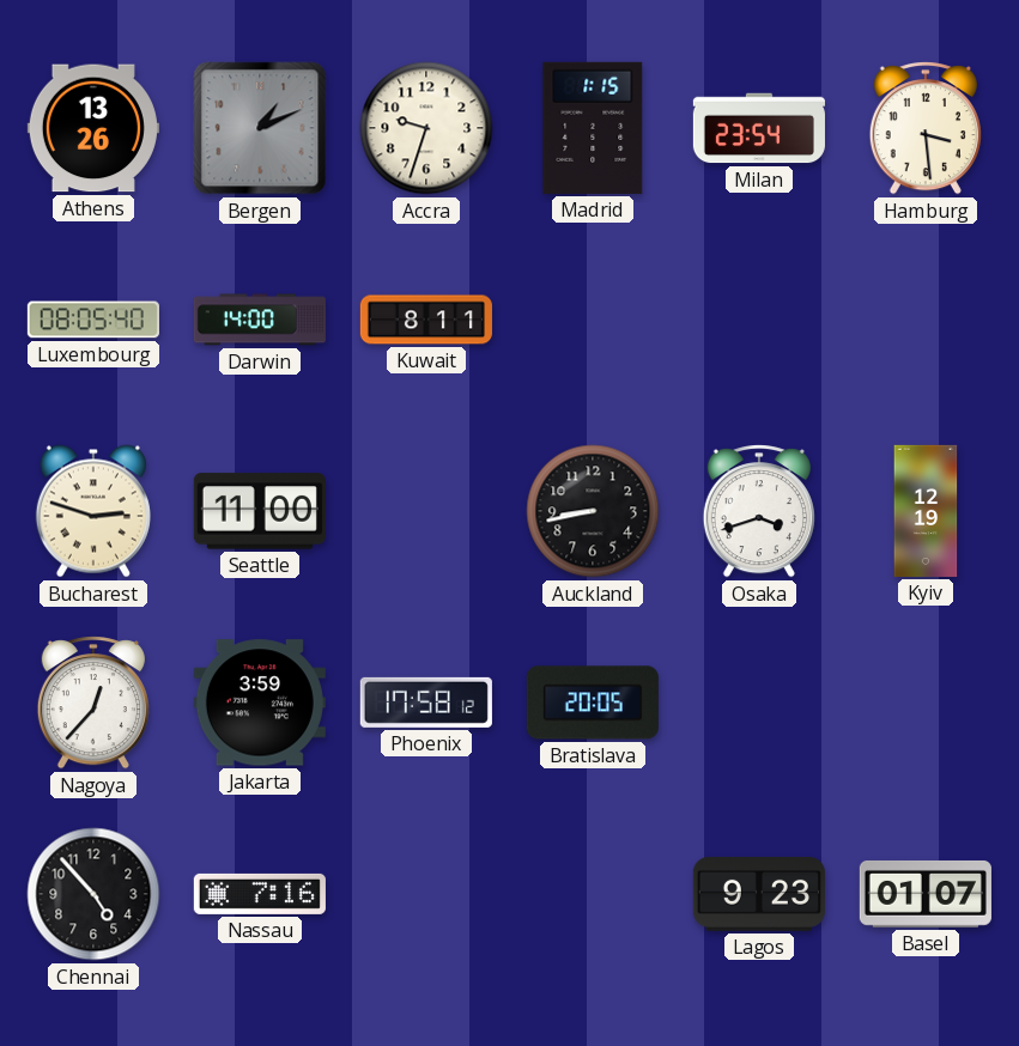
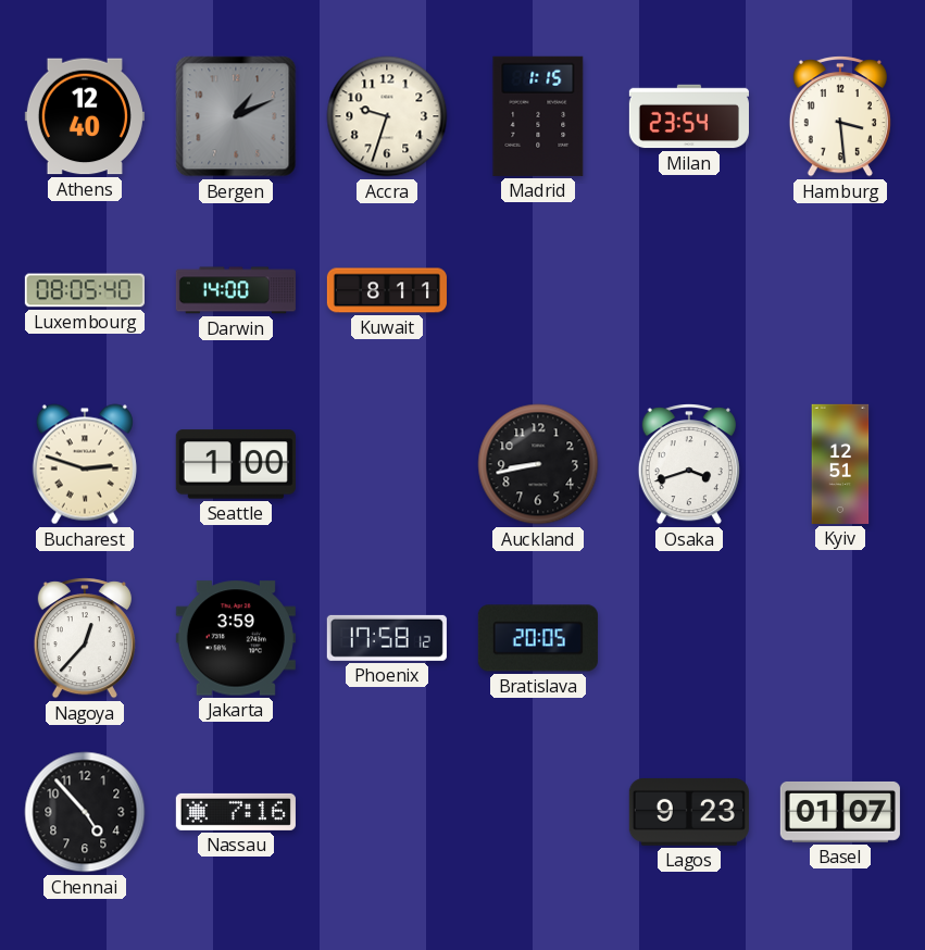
Athens: 13:26 -> 12:40 (85, 116)
Seattle: 11:00 -> 1:00 (236, 464)
Kyiv: 12:19 -> 12:51 (840, 464)
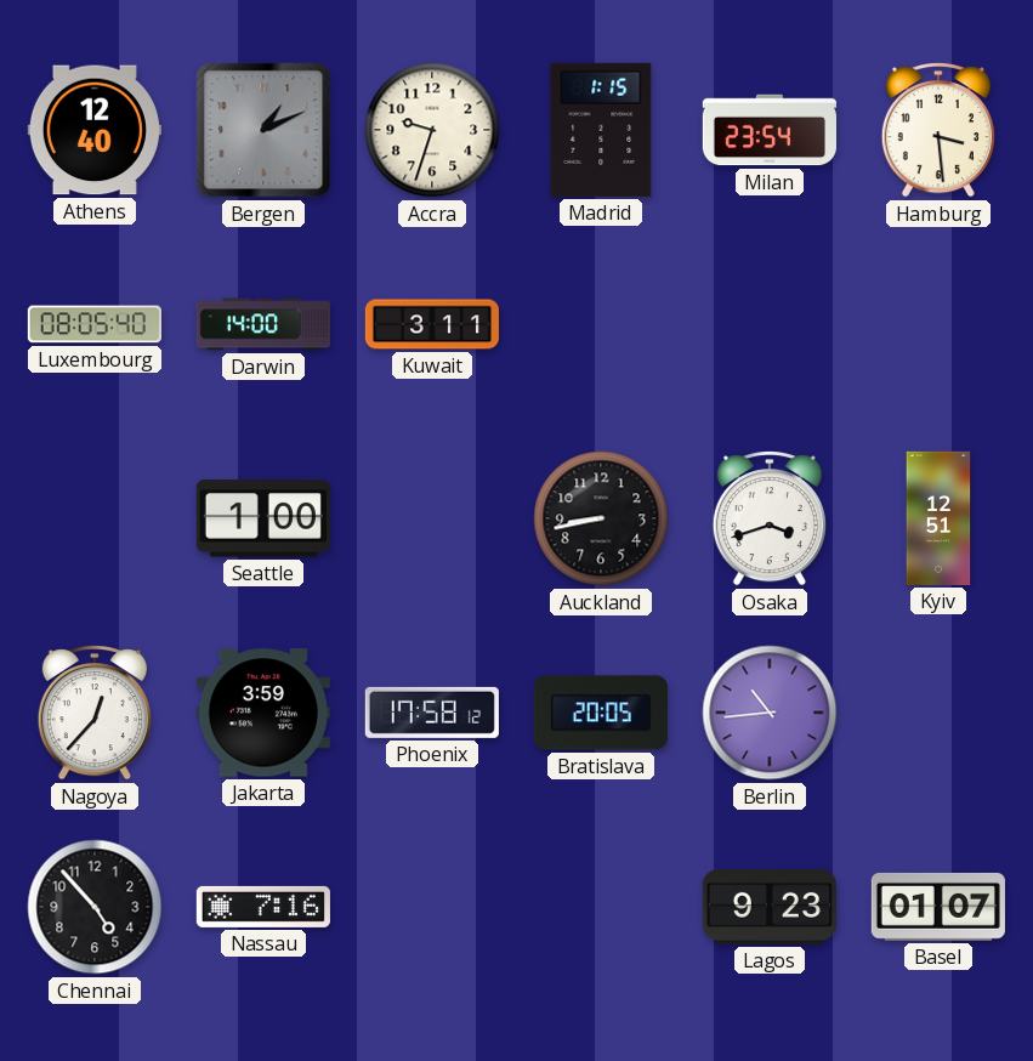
Kuwait: 8:11 -> 3:11 (432, 324)
Bucharest: 2:48 -> none (85, 464)
Berlin: none -> 10:44 (770, 713)
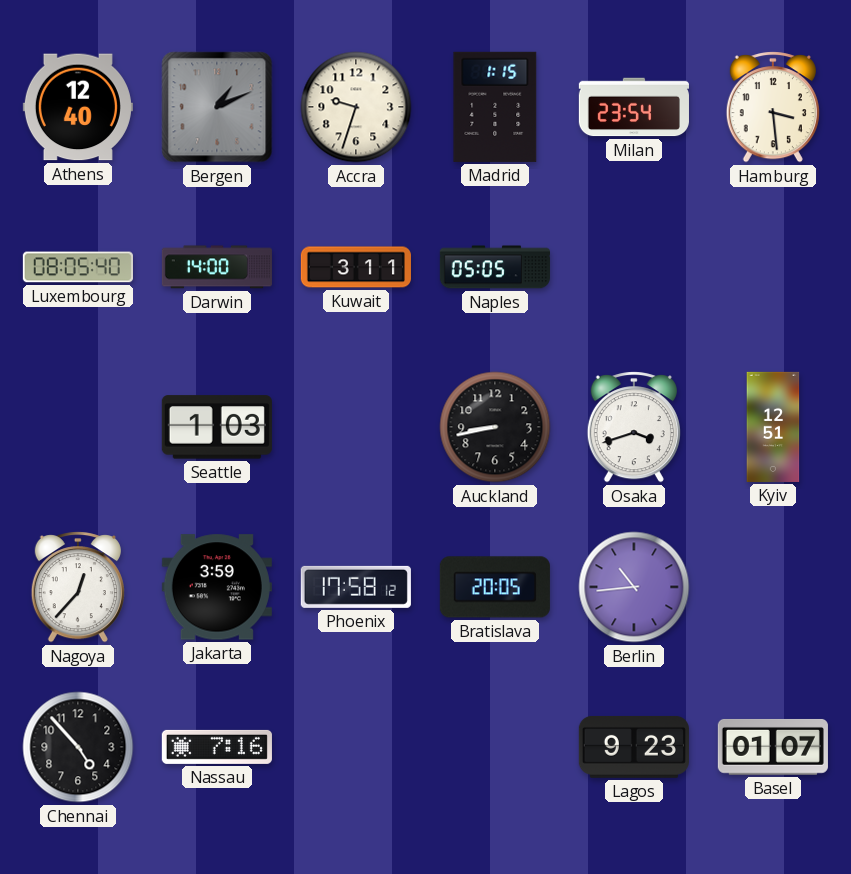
Naples: none -> 05:05 (495, 267)
Seattle: 1:00 -> 1:03 (217, 427)
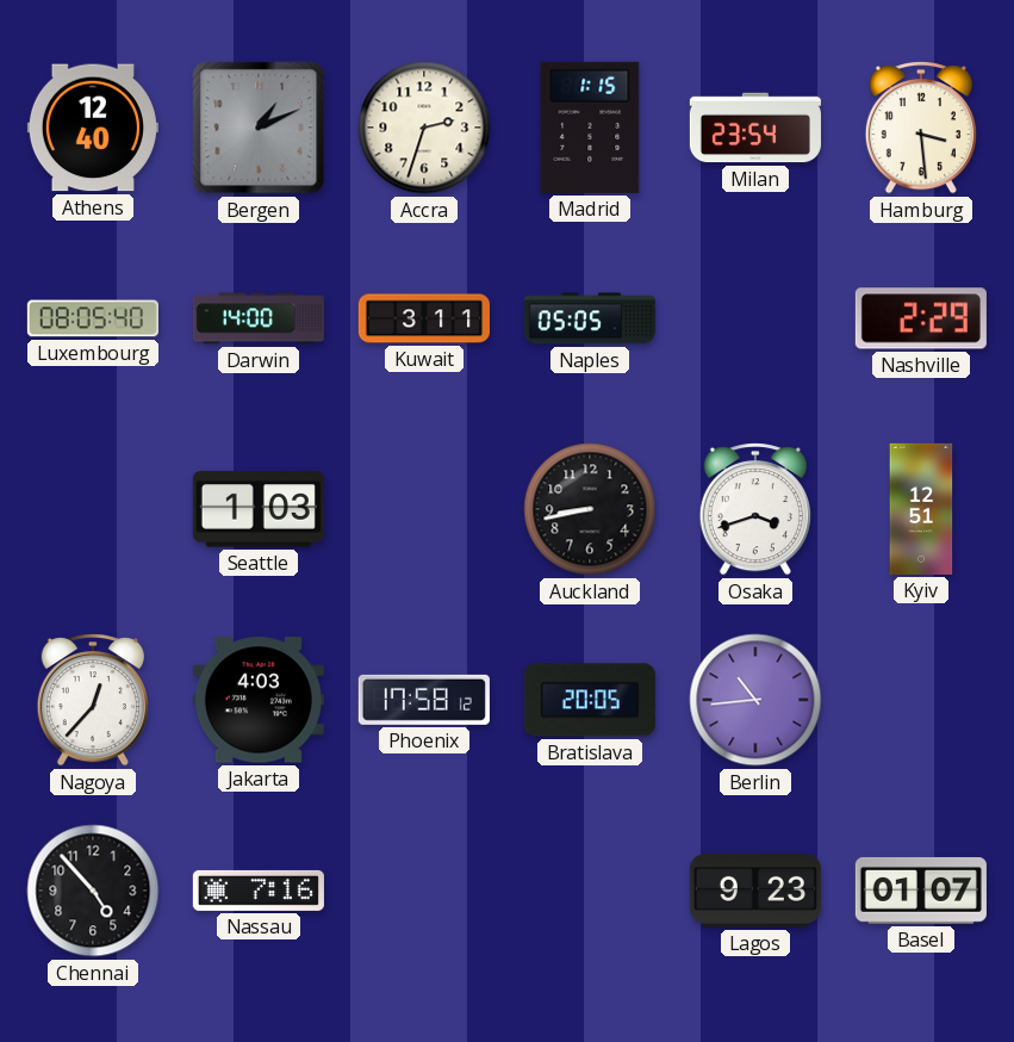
Accra: 9:33 -> 2:33 (424, 128)
Nashville: none -> 2:29 (921, 318)
Jakarta: 3:59 -> 4:03 (259, 700)
